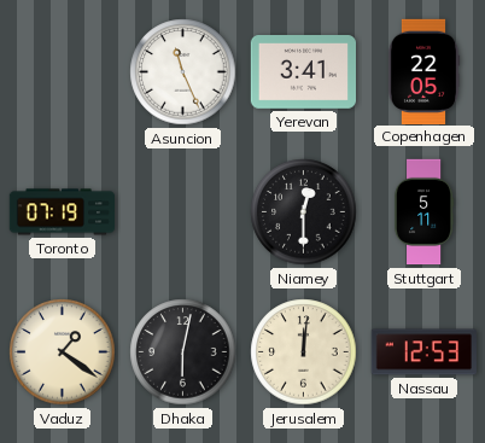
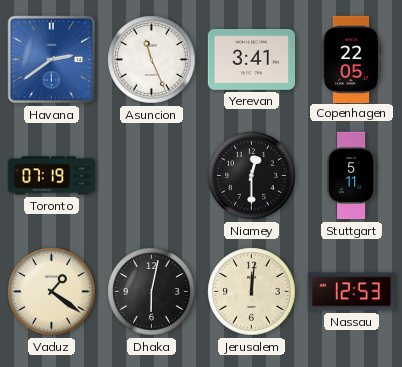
Havana: none -> 2:39 (52, 60)
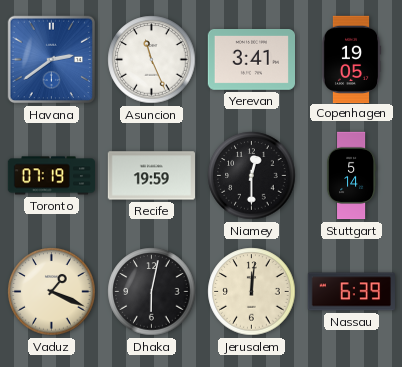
Copenhagen: 22:05 -> 19:05 (351, 59)
Recife: none -> 19:59 (151, 176)
Stuttgart: 5:11 -> 5:14 (351, 176)
Vaduz: 1:21 -> 1:19 (52, 292)
Nassau: 12:53 -> 6:39 (351, 292)
